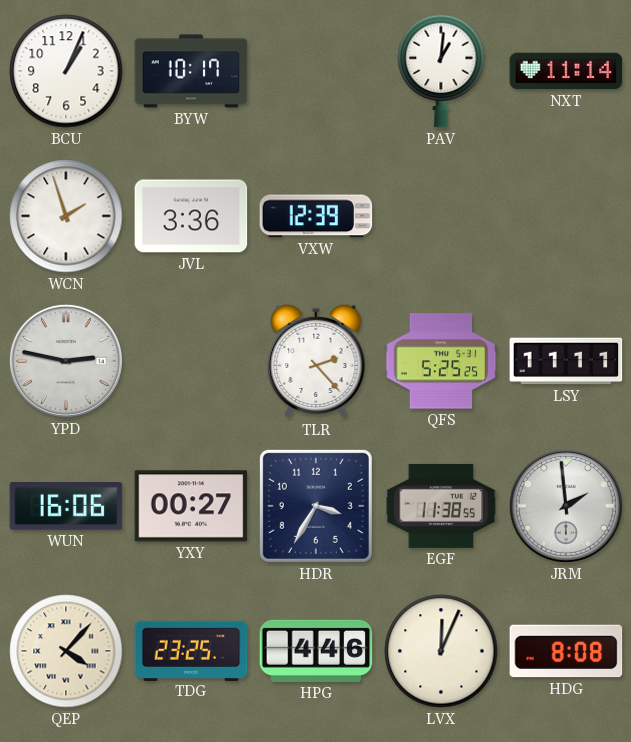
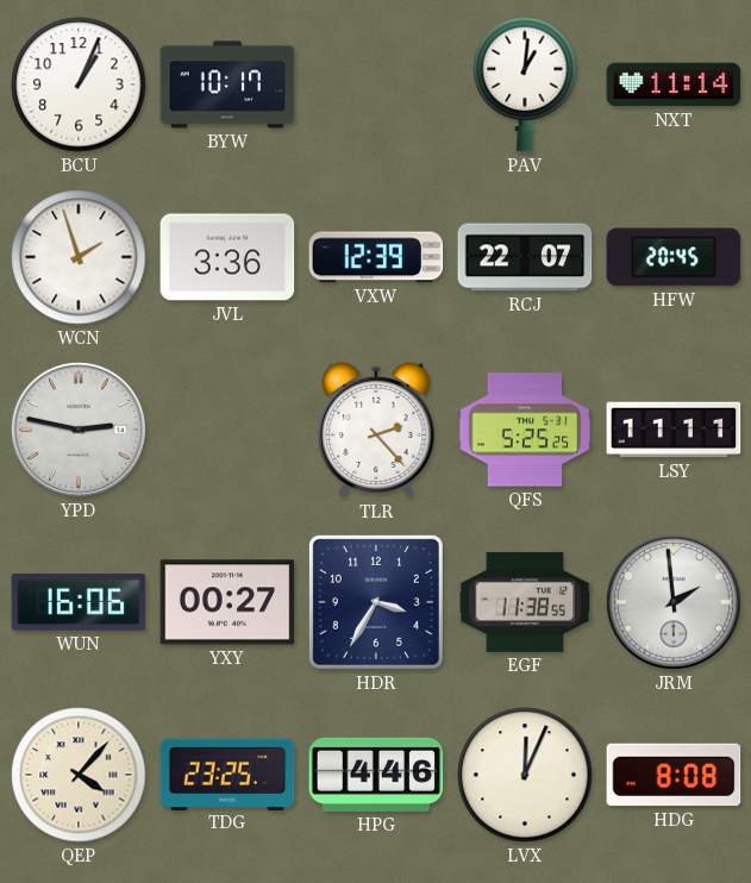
RCJ: none -> 22:07 (525, 257)
HFW: none -> 20:45 (674, 257)
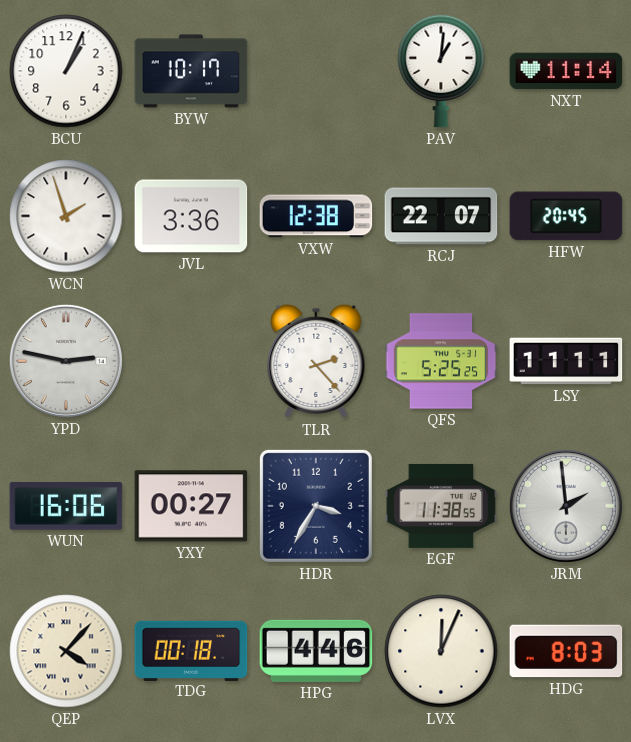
VXW: 12:39 -> 12:38 (316, 216)
TDG: 23:25 -> 00:18 (191, 650)
HDG: 8:08 -> 8:03 (566, 651)
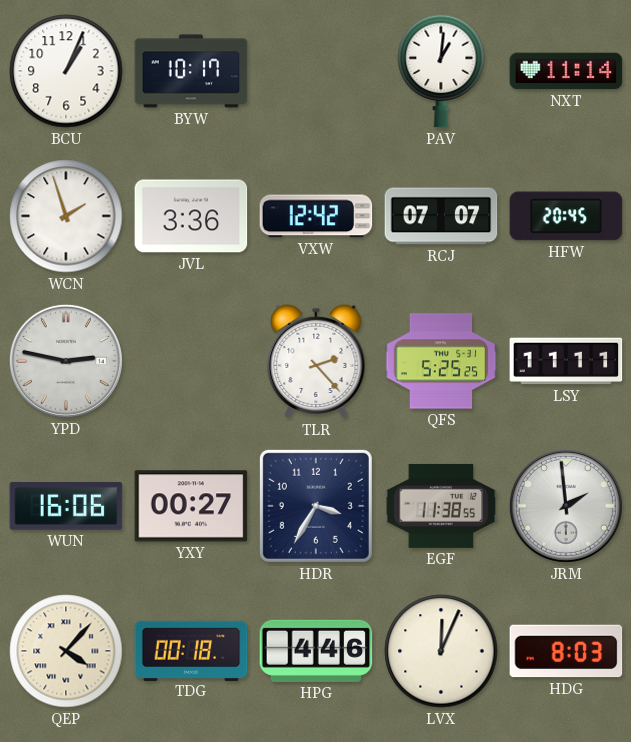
VXW: 12:38 -> 12:42 (316, 216)
RCJ: 22:07 -> 07:07 (441, 216)
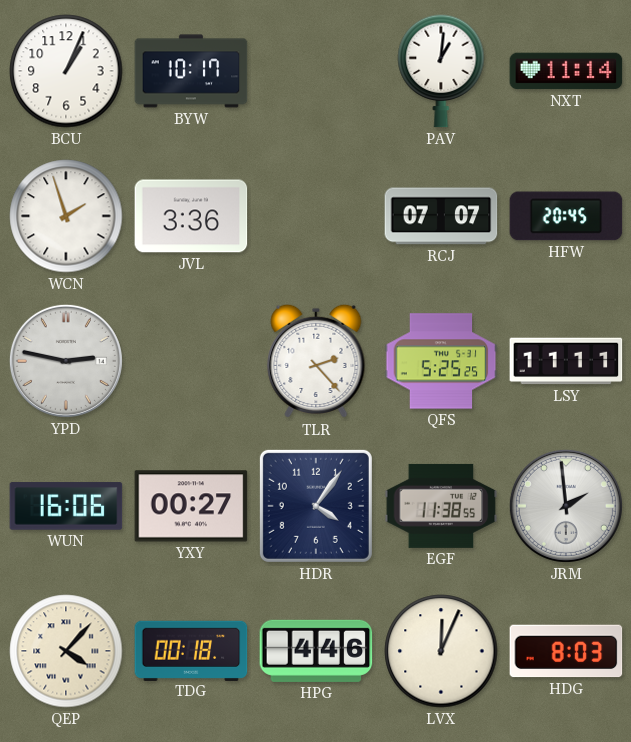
VXW: 12:42 -> none (316, 216)
HDR: 3:35 -> 4:06 (316, 506)
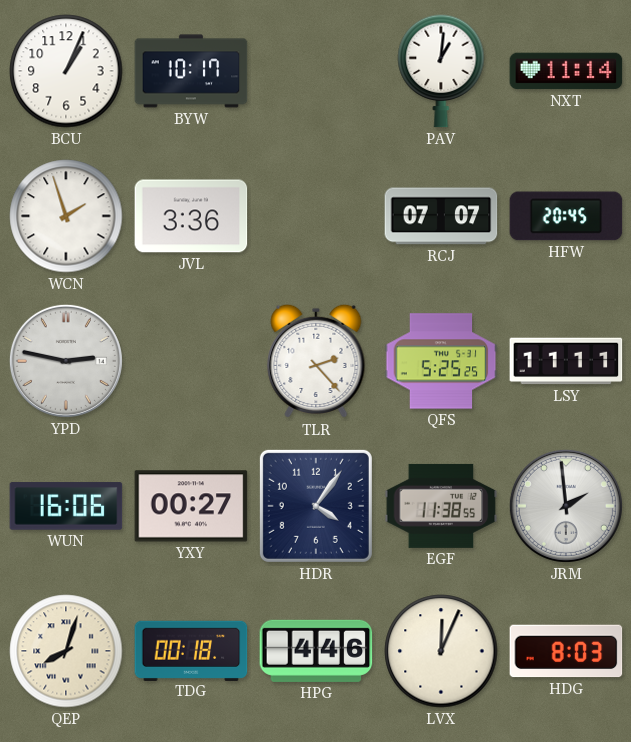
QEP: 4:07 -> 8:03 (66, 651)
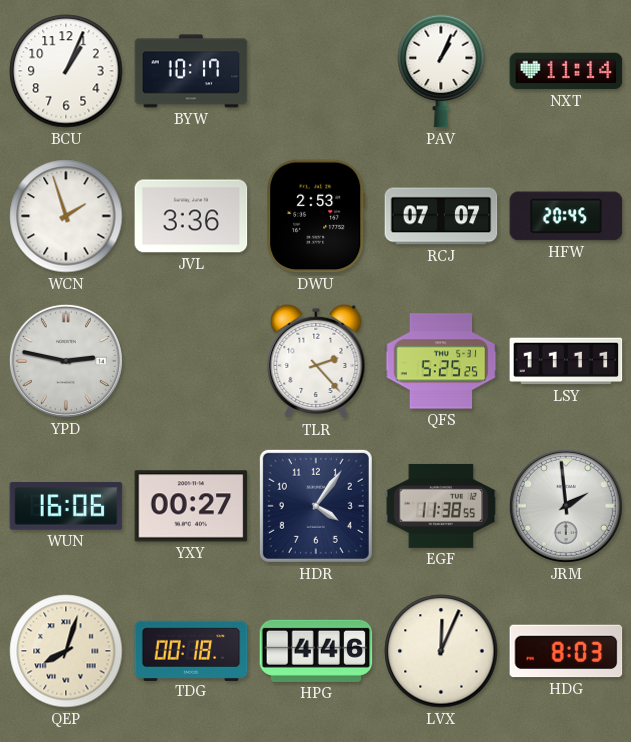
PAV: 1:01 -> 1:04 (441, 71)
DWU: none -> 2:53 (316, 216)
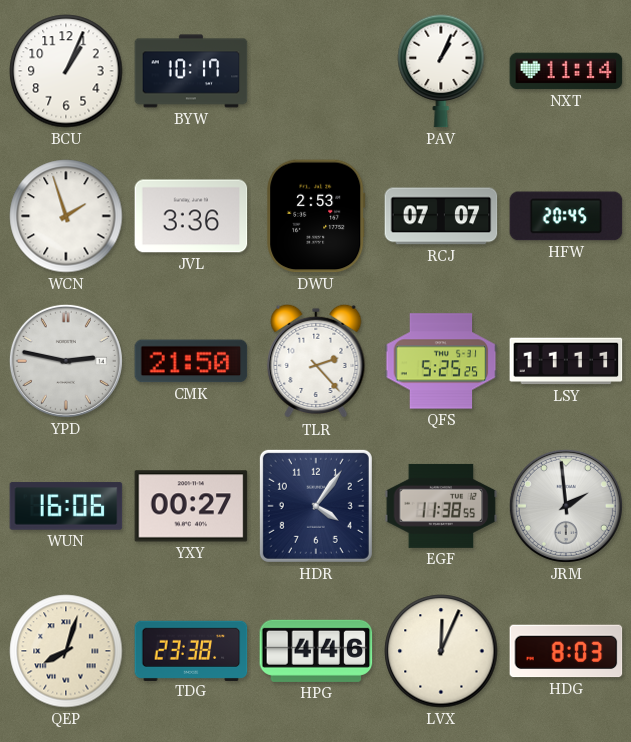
CMK: none -> 21:50 (191, 361)
TDG: 00:18 -> 23:38 (191, 650)
